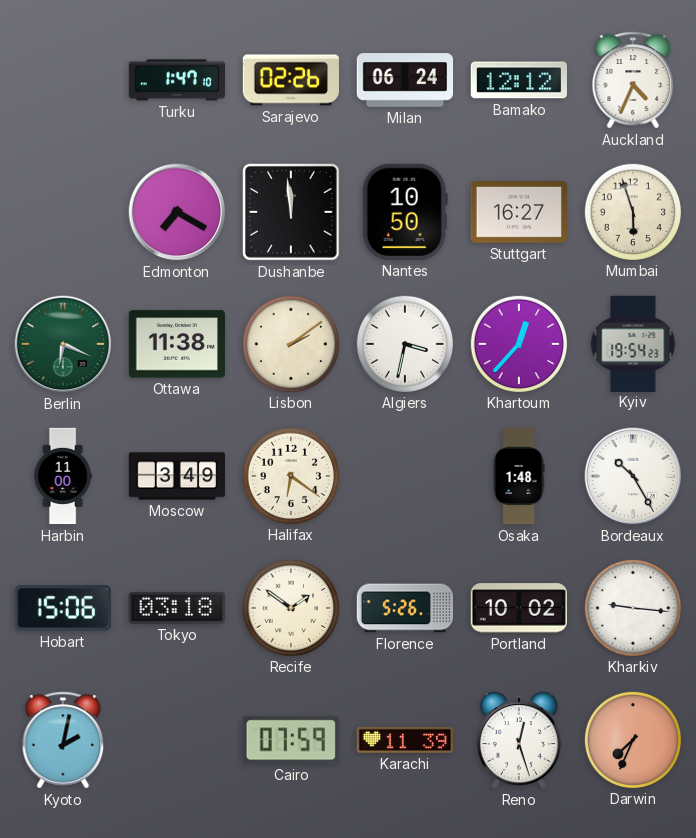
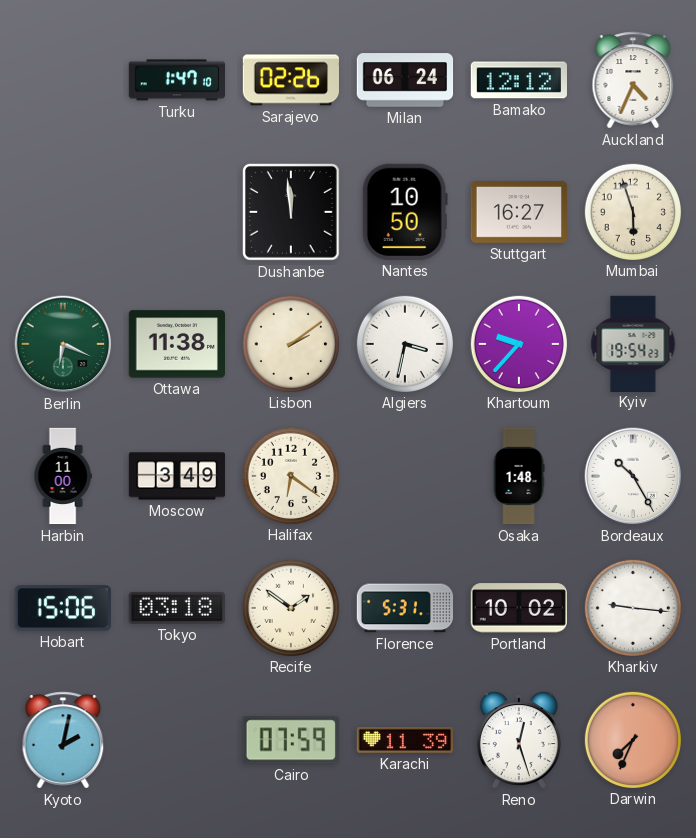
Edmonton: 7:20 -> none (177, 212)
Khartoum: 12:37 -> 9:37 (518, 343)
Florence: 5:26 -> 5:31 (405, 608)
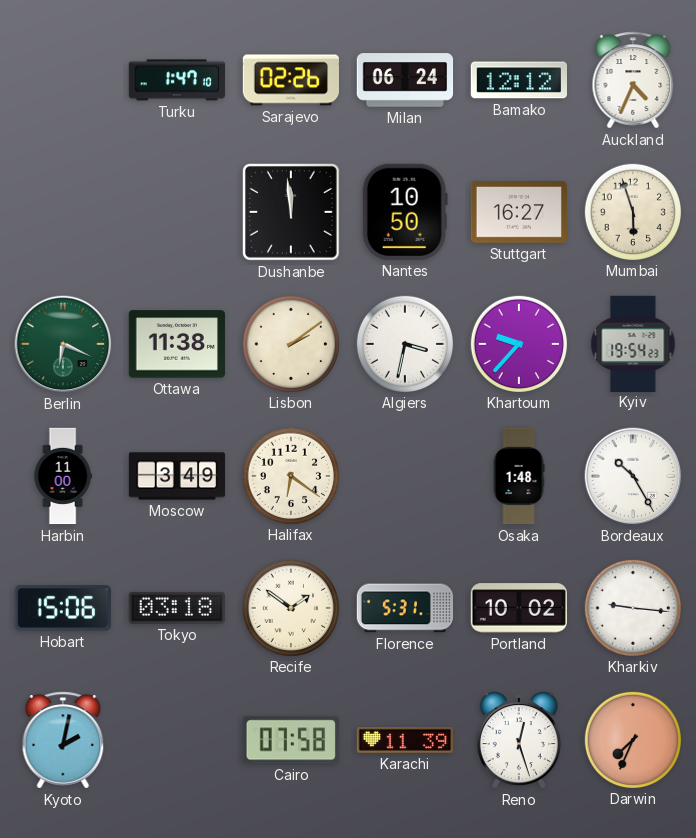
Cairo: 07:59 -> 07:58 (291, 740)
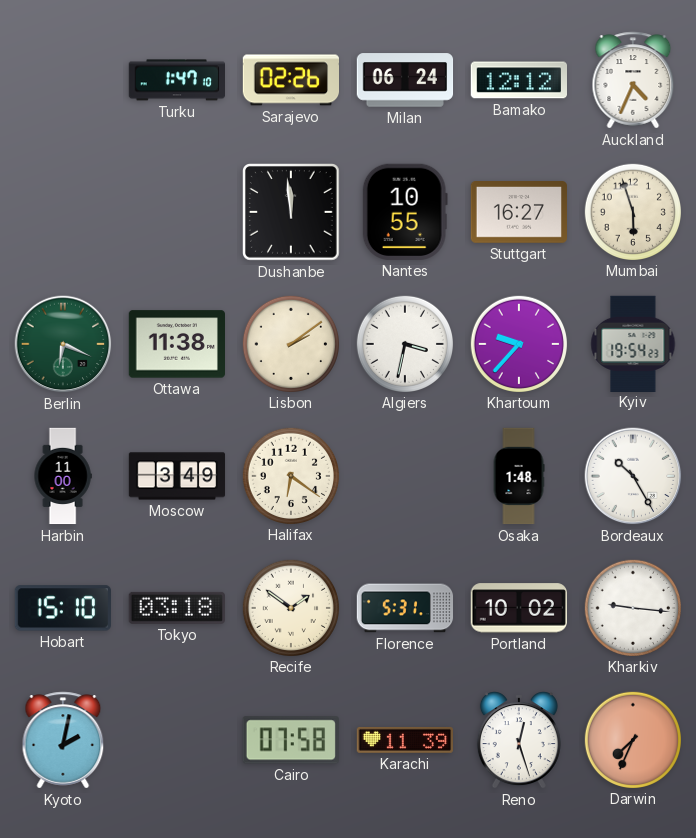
Nantes: 10:50 -> 10:55 (405, 212)
Hobart: 15:06 -> 15:10 (63, 608)
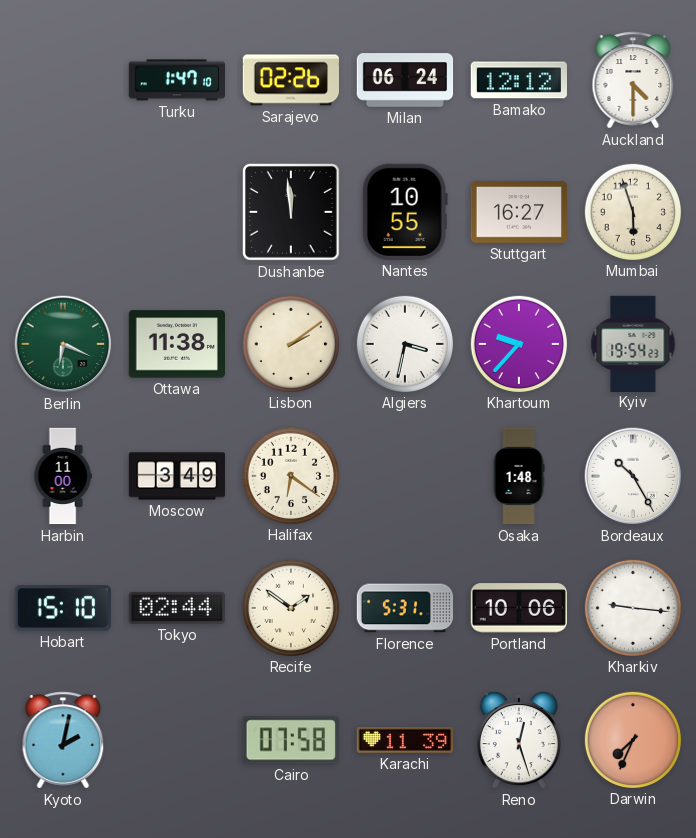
Auckland: 4:34 -> 4:30 (633, 80)
Tokyo: 03:18 -> 02:44 (177, 608)
Portland: 10:02 -> 10:06 (519, 608)
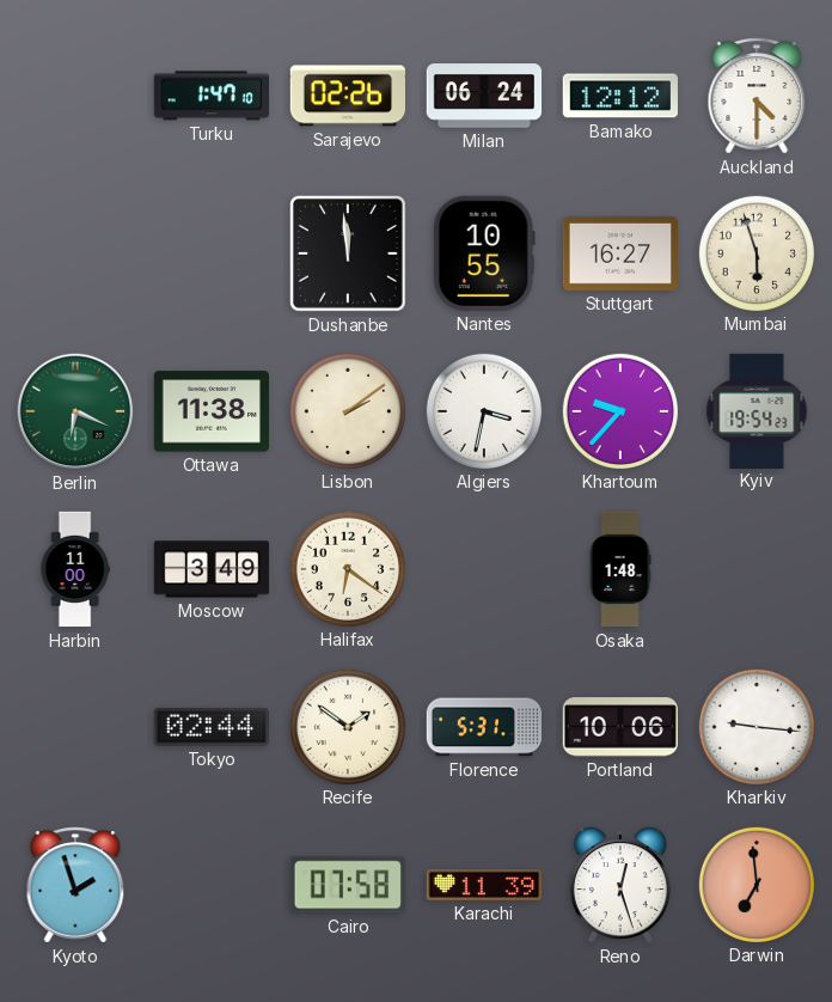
Bordeaux: 10:25 -> none (633, 476)
Hobart: 15:10 -> none (63, 608)
Kyoto: 2:02 -> 1:57 (75, 885)
Darwin: 7:34 -> 6:59 (755, 884)
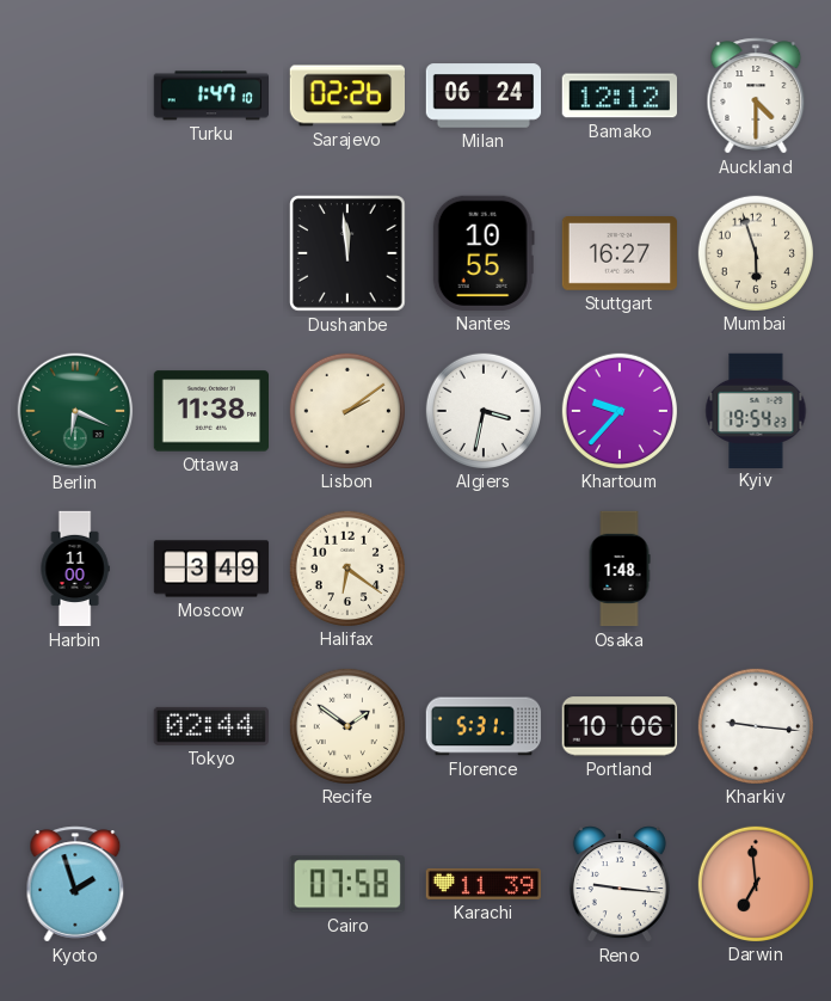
Reno: 12:27 -> 9:16 (620, 884)
